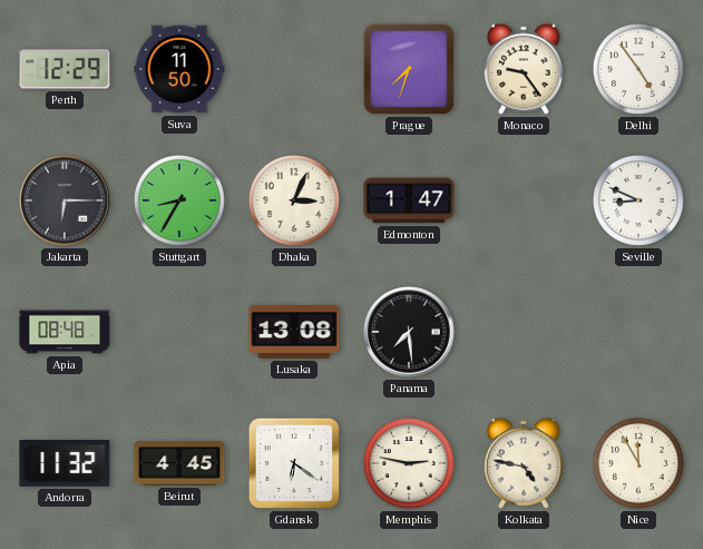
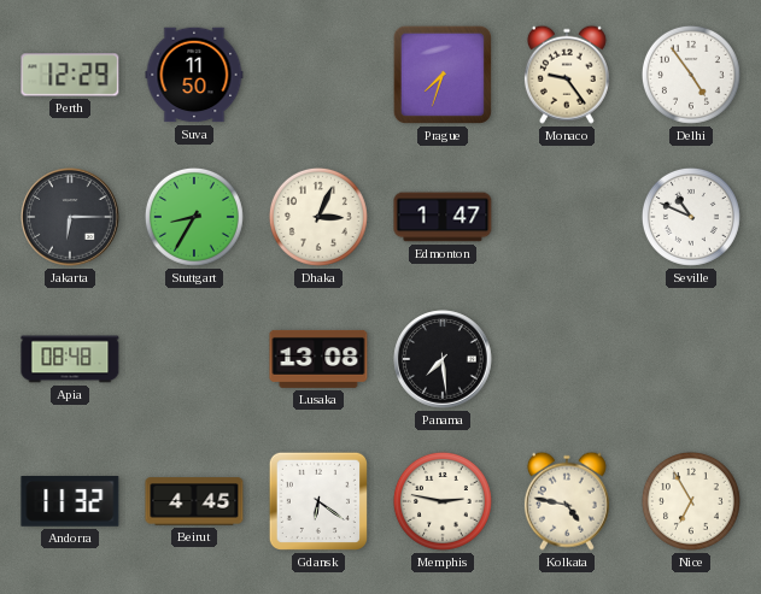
Seville: 8:49 -> 10:49 (691, 217)
Nice: 11:55 -> 6:55 (691, 501)
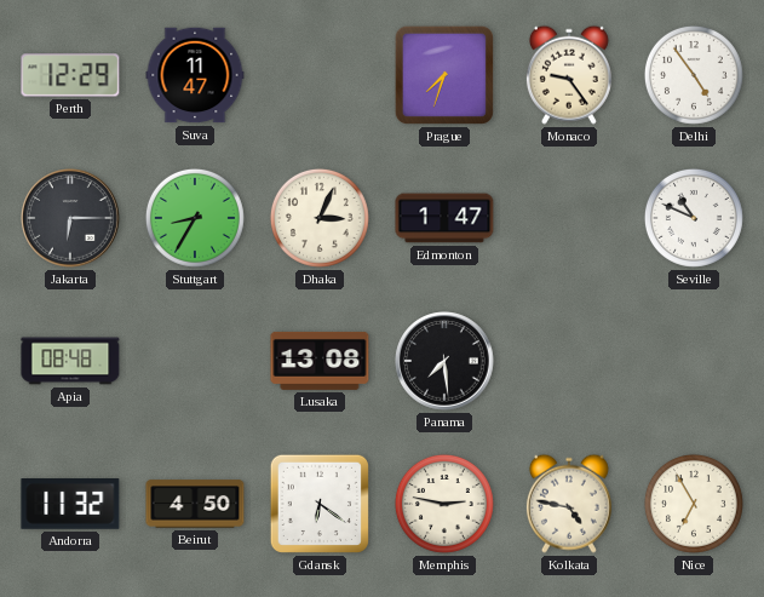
Suva: 11:50 -> 11:47 (195, 75)
Beirut: 4:45 -> 4:50 (195, 504)
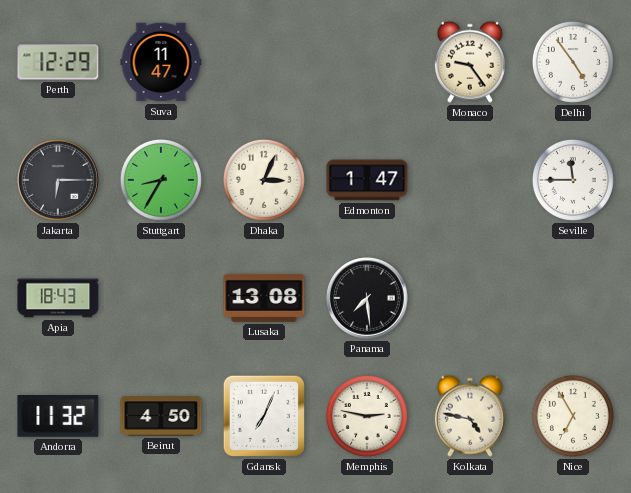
Prague: 7:33 -> none (444, 75)
Seville: 10:49 -> 11:45 (573, 180)
Apia: 08:48 -> 18:43 (58, 298)
Gdansk: 6:21 -> 7:04 (264, 416)
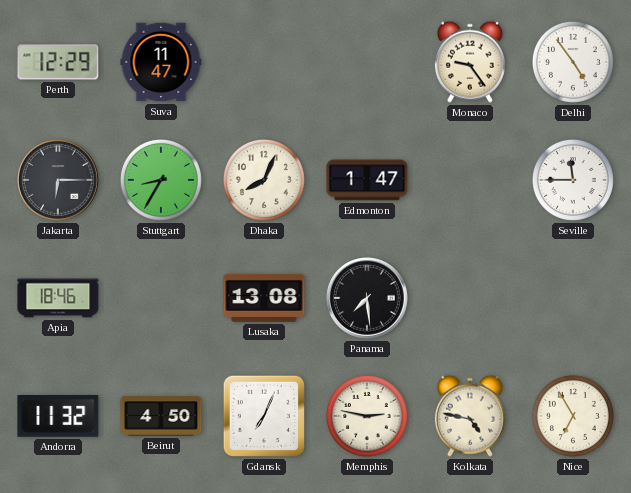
Dhaka: 3:04 -> 8:04 (264, 180)
Apia: 18:43 -> 18:46 (58, 298)
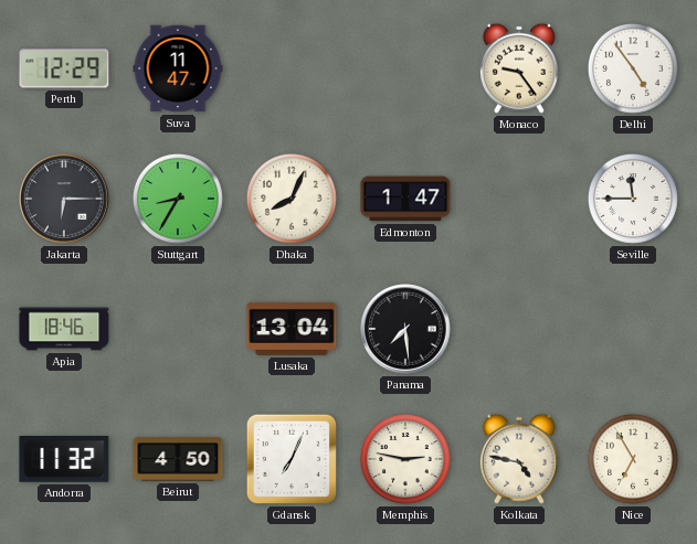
Lusaka: 13:08 -> 13:04 (292, 329)
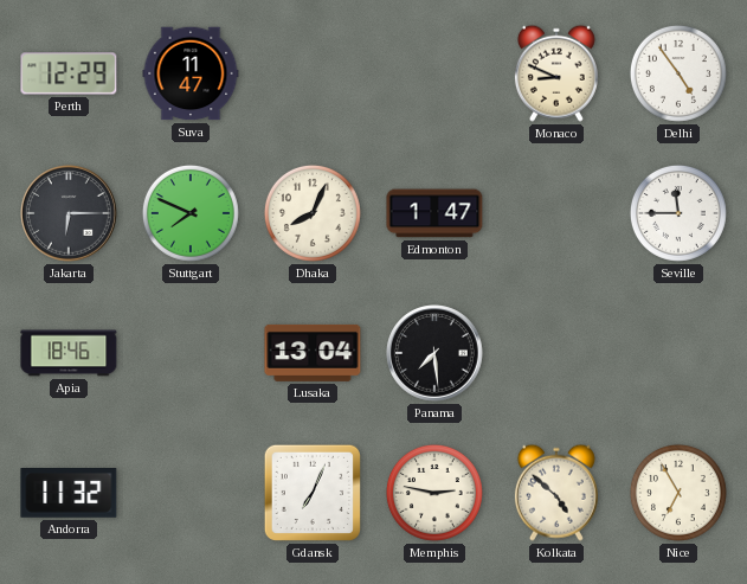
Monaco: 9:24 -> 8:49 (556, 73)
Stuttgart: 8:35 -> 7:49 (191, 213)
Beirut: 4:50 -> none (178, 459)
Kolkata: 4:47 -> 4:52 (556, 493)
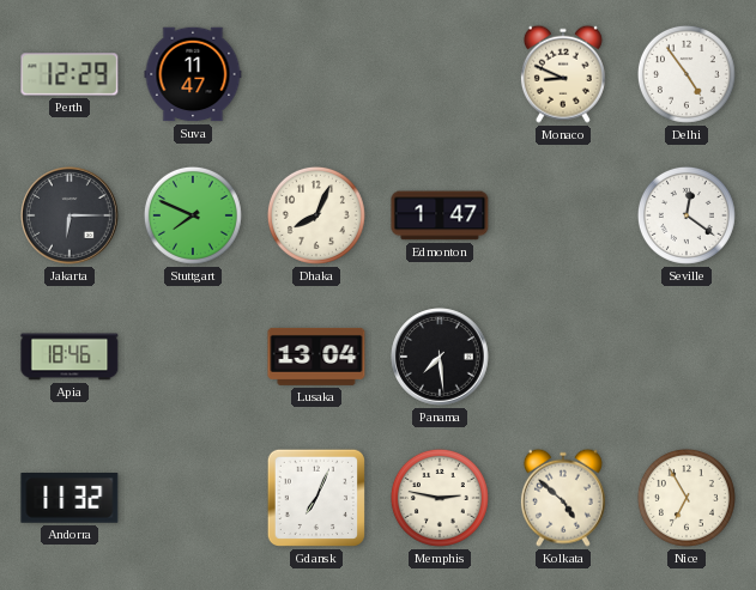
Seville: 11:45 -> 12:21 (687, 215)
